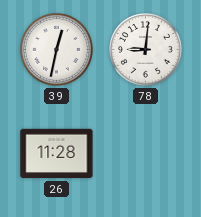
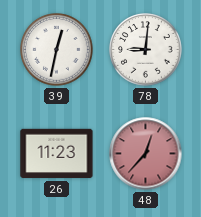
26: 11:28 -> 11:23 (57, 154)
48: none -> 12:37 (146, 154)
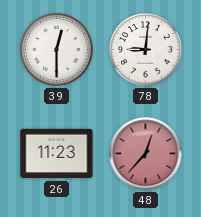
39: 12:32 -> 12:30 (57, 50)
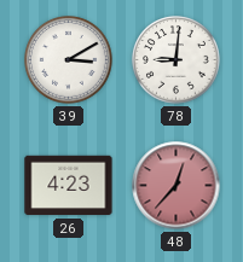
39: 12:30 -> 3:10 (69, 60)
26: 11:23 -> 4:23 (69, 186)
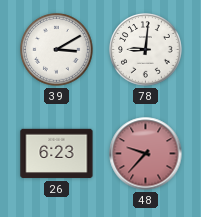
26: 4:23 -> 6:23 (57, 154)
48: 12:37 -> 9:37 (146, 154)
